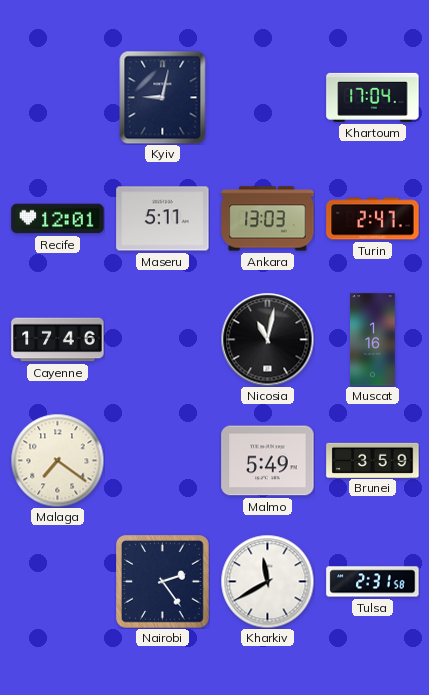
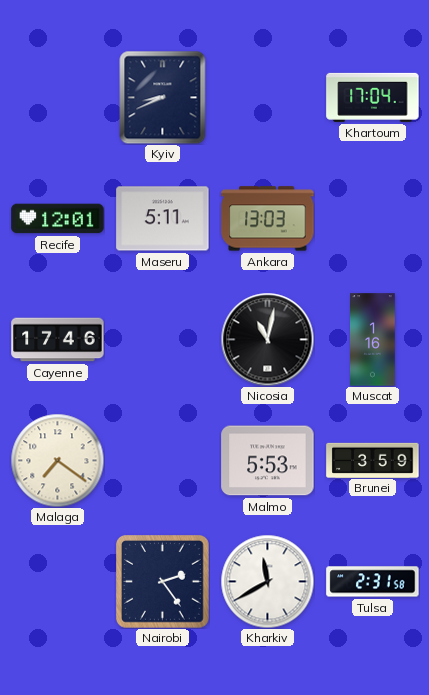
Kyiv: 9:02 -> 8:41 (163, 97)
Turin: 2:47 -> none (373, 219)
Malmo: 5:49 -> 5:53 (268, 461)
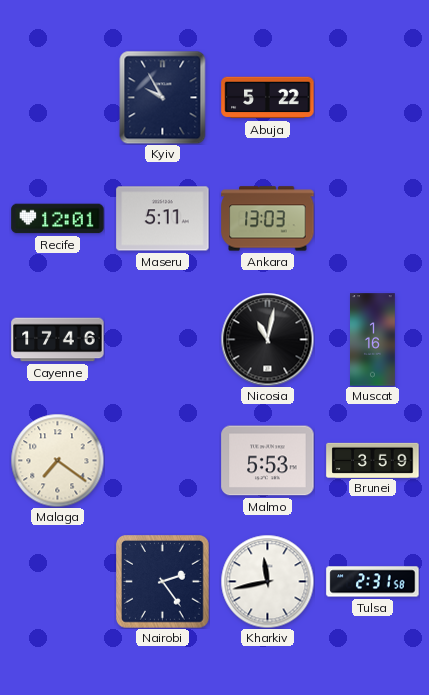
Kyiv: 8:41 -> 9:55 (163, 97)
Abuja: none -> 5:22 (268, 98)
Khartoum: 17:04 -> none (373, 97)
Kharkiv: 11:40 -> 11:43 (267, 581)
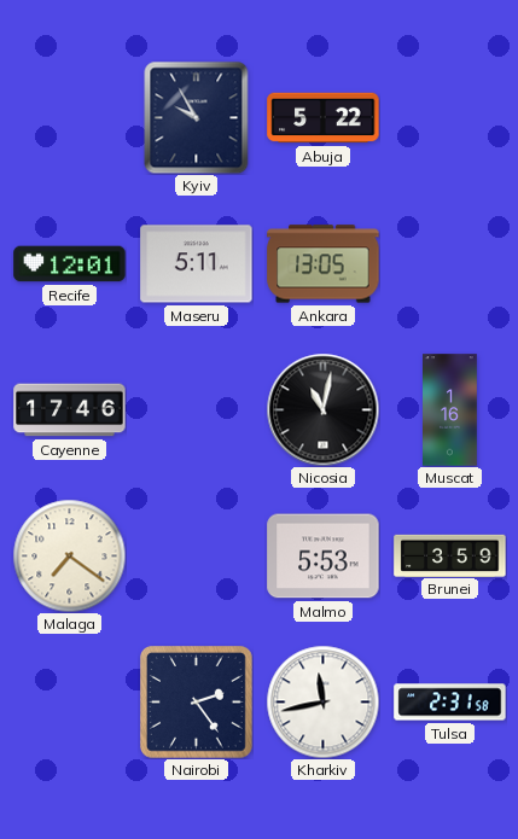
Ankara: 13:03 -> 13:05 (324, 264)
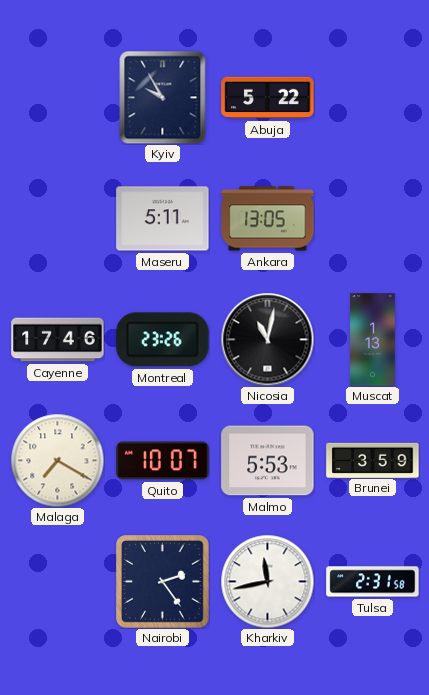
Recife: 12:01 -> none (70, 264)
Montreal: none -> 23:26 (163, 340)
Muscat: 1:16 -> 1:13 (373, 340)
Malaga: 7:21 -> 7:20 (57, 460)
Quito: none -> 10:07 (163, 461)
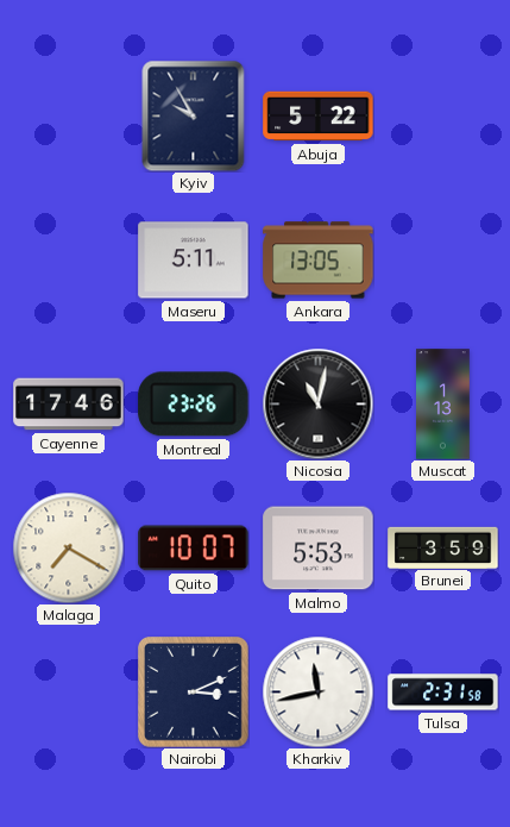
Nairobi: 2:24 -> 3:11 (194, 693)
